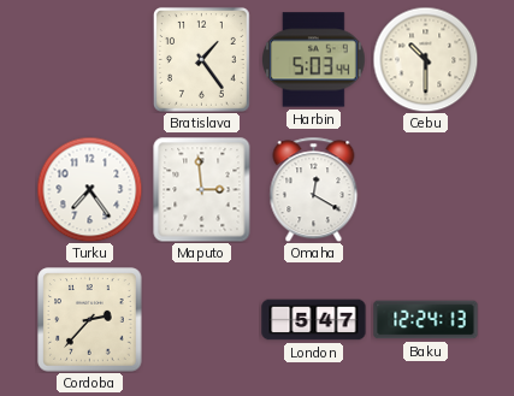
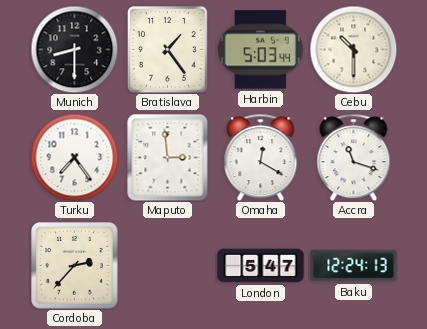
Munich: none -> 8:30 (74, 49)
Accra: none -> 11:18 (354, 157)
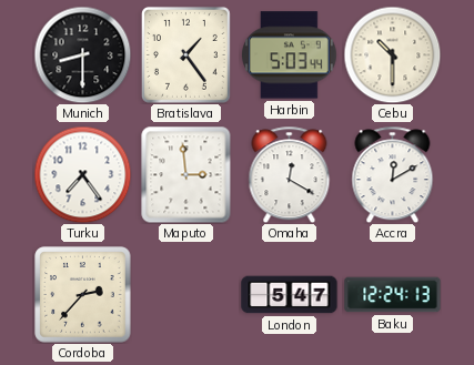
Accra: 11:18 -> 12:10 (393, 174)
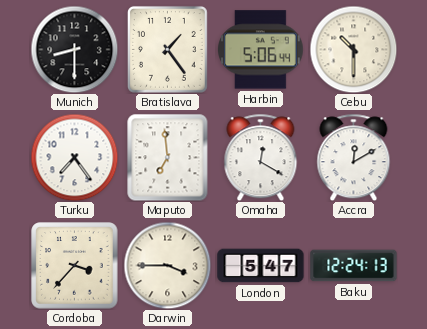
Harbin: 5:03 -> 5:06 (261, 50)
Maputo: 2:59 -> 6:59 (168, 157)
Cordoba: 2:37 -> 3:37 (75, 266)
Darwin: none -> 3:45 (167, 265)
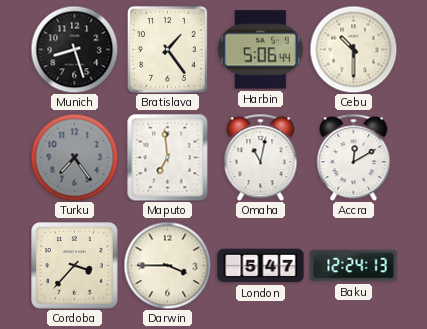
Munich: 8:30 -> 8:27 (74, 49)
Turku dial: white -> grey (74, 157)
Omaha: 12:20 -> 11:02 (261, 157)
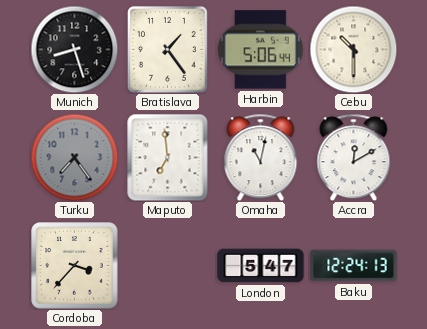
Darwin: 3:45 -> none (167, 265)
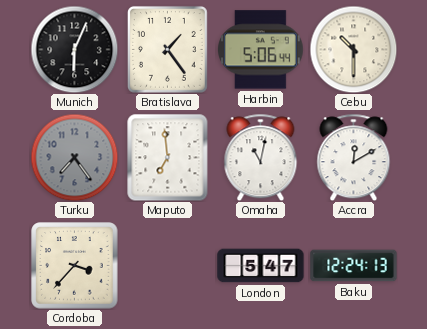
Munich: 8:27 -> 6:04 (74, 49)
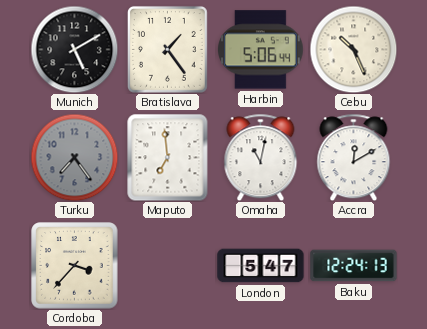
Munich: 6:04 -> 5:10 (74, 49)
Cebu: 10:30 -> 10:26 (353, 49)
